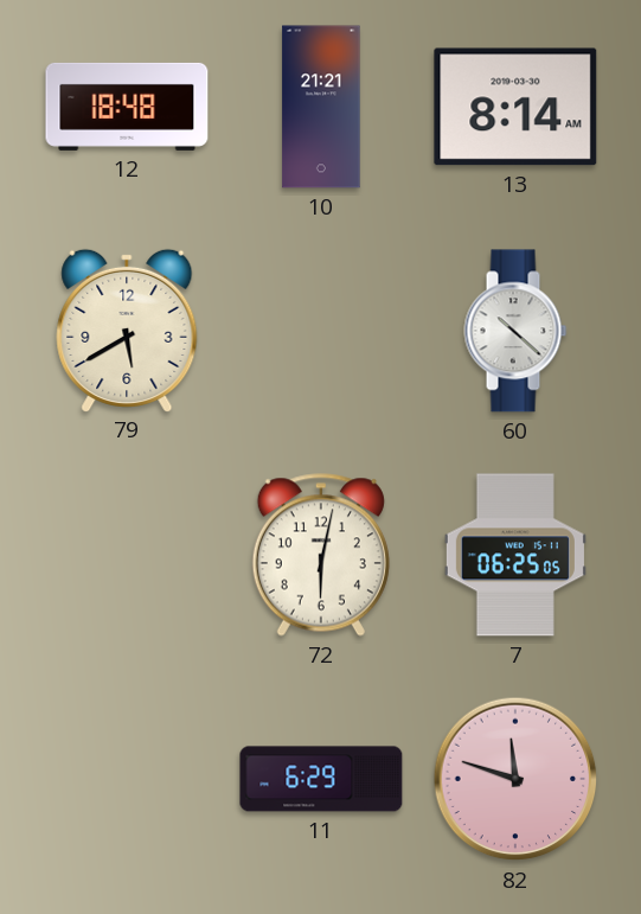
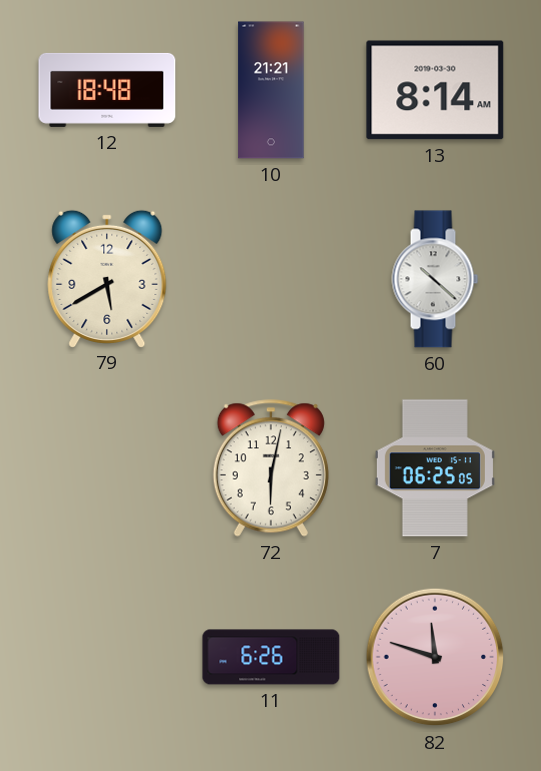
11: 6:29 -> 6:26 (271, 657)
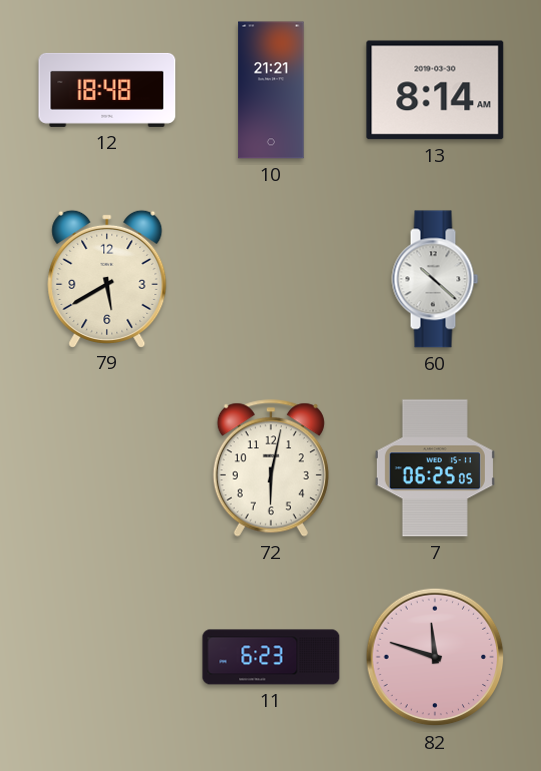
11: 6:26 -> 6:23 (271, 657)
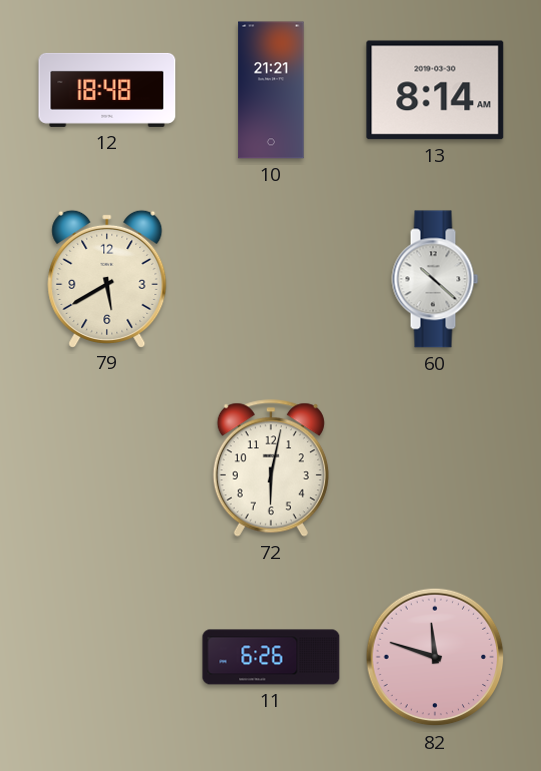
7: 06:25 -> none (435, 468)
11: 6:23 -> 6:26 (271, 657)
